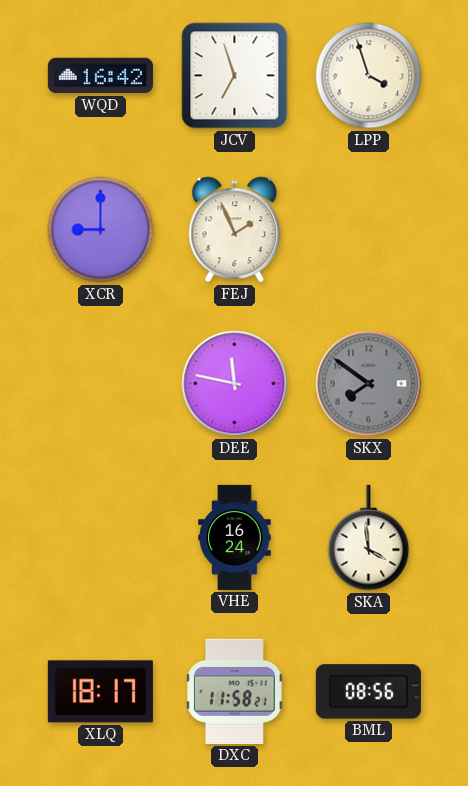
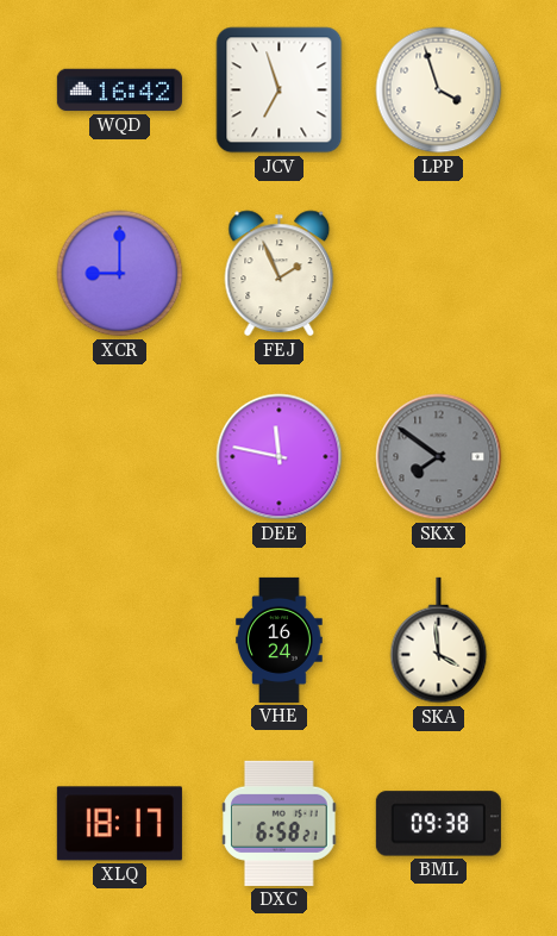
DXC: 11:58 -> 6:58 (280, 823)
BML: 08:56 -> 09:38 (438, 824)
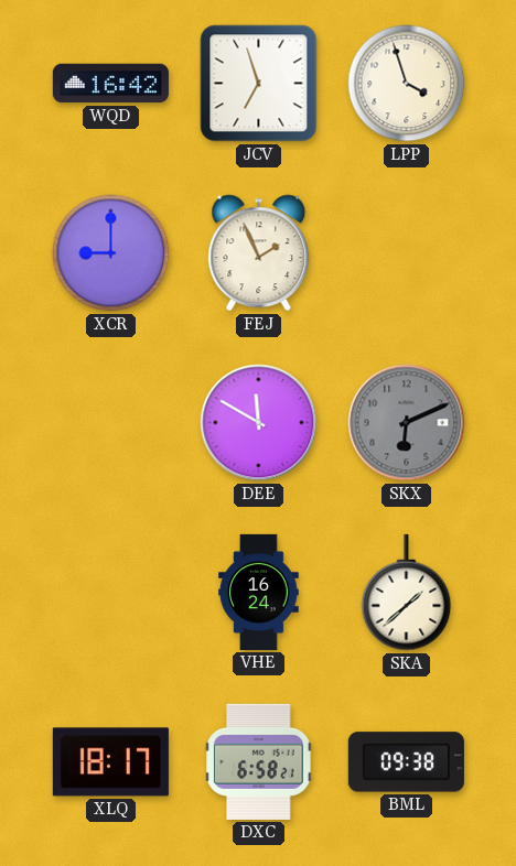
DEE: 11:47 -> 11:50 (259, 423)
SKX: 7:51 -> 6:11 (407, 423)
SKA: 3:59 -> 1:38 (407, 593)
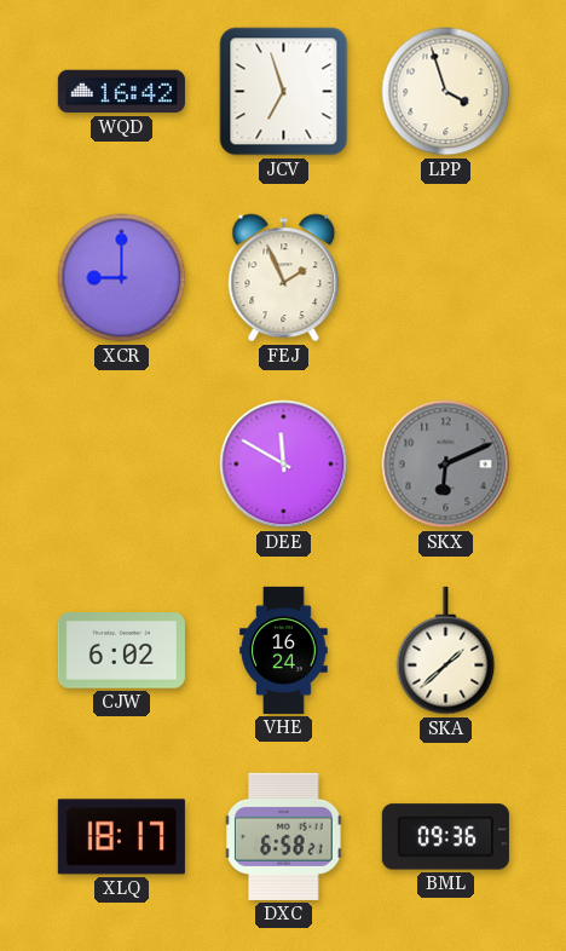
CJW: none -> 6:02 (121, 651)
BML: 09:38 -> 09:36 (445, 837)
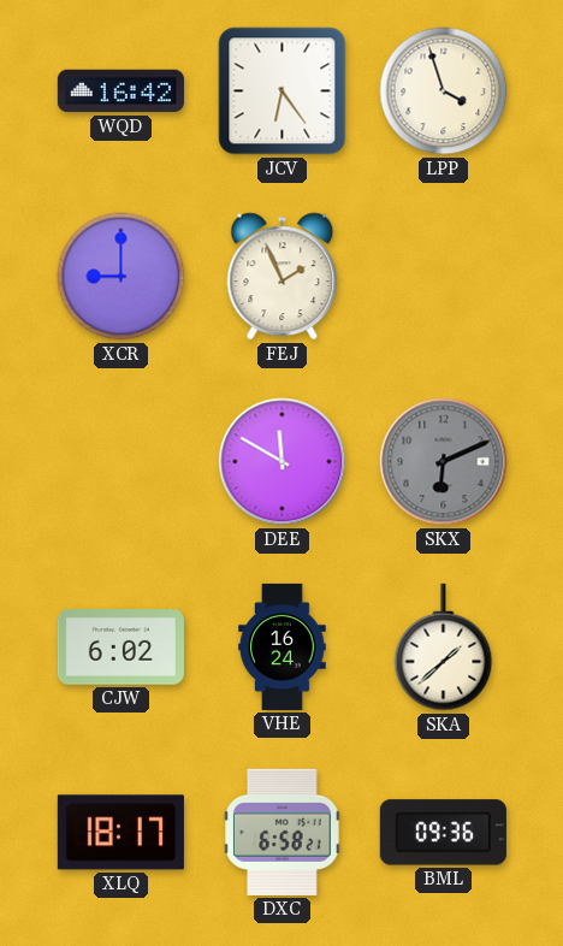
JCV: 6:57 -> 6:24 (283, 91)
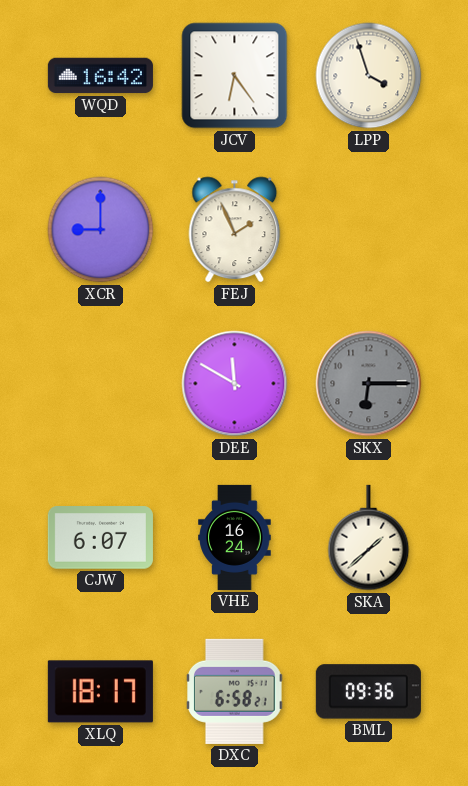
SKX: 6:11 -> 6:15 (369, 384)
CJW: 6:02 -> 6:07 (100, 538)
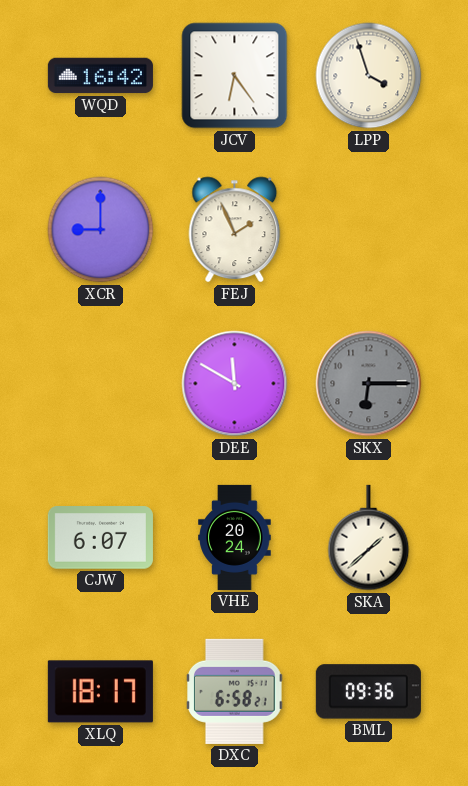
VHE: 16:24 -> 20:24 (235, 537)
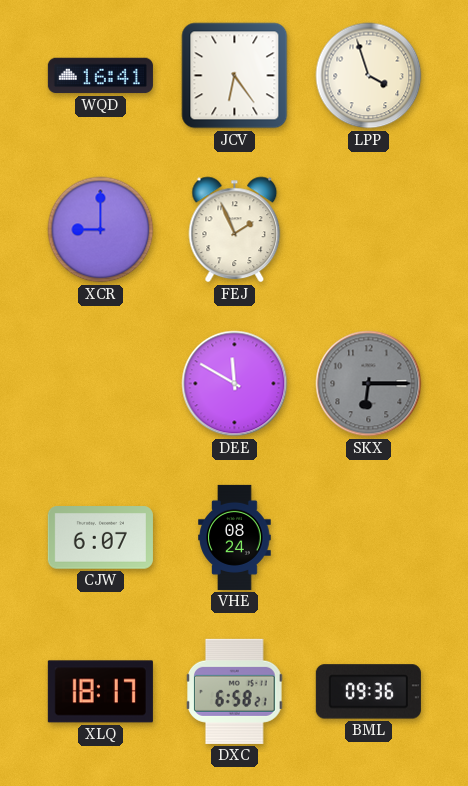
WQD: 16:42 -> 16:41 (100, 76)
VHE: 20:24 -> 08:24 (235, 537)
SKA: 1:38 -> none (369, 538)
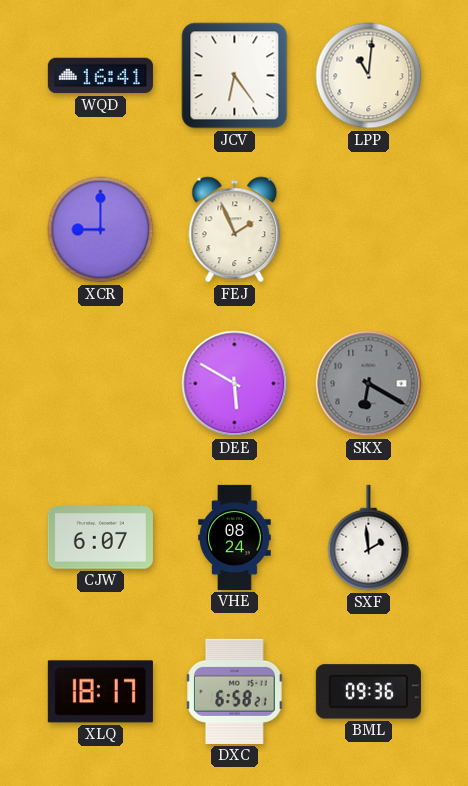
LPP: 3:57 -> 11:01 (369, 76)
DEE: 11:50 -> 5:50 (235, 384)
SKX: 6:15 -> 6:20 (369, 384)
SXF: none -> 1:59 (369, 538)
